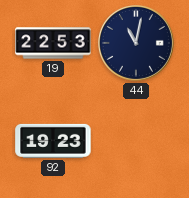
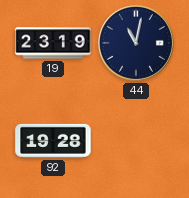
19: 22:53 -> 23:19 (53, 43)
92: 19:23 -> 19:28 (53, 141)
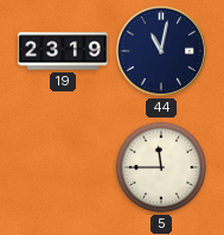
92: 19:28 -> none (53, 141)
5: none -> 11:45 (161, 167)
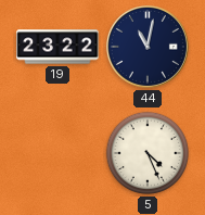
19: 23:19 -> 23:22 (57, 47)
5: 11:45 -> 4:26 (148, 153)
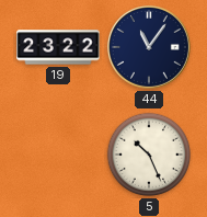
44: 11:02 -> 11:06 (149, 47)
5: 4:26 -> 10:26 (149, 155)
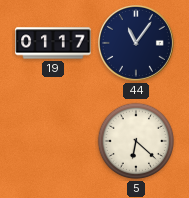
19: 23:22 -> 01:17 (53, 43)
5: 10:26 -> 6:22 (136, 141)
